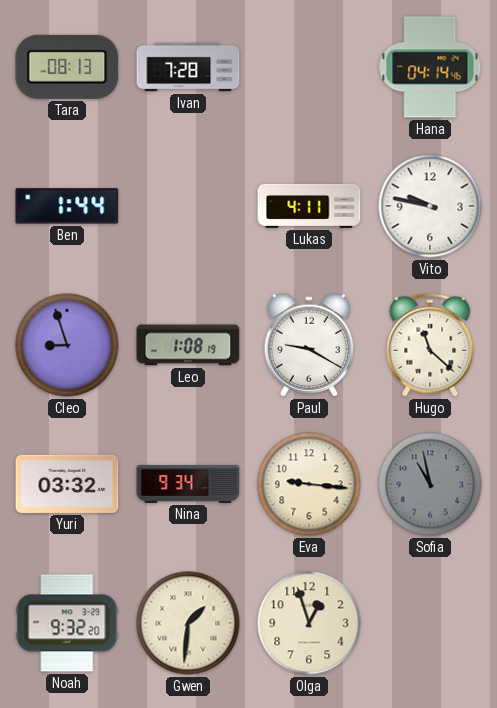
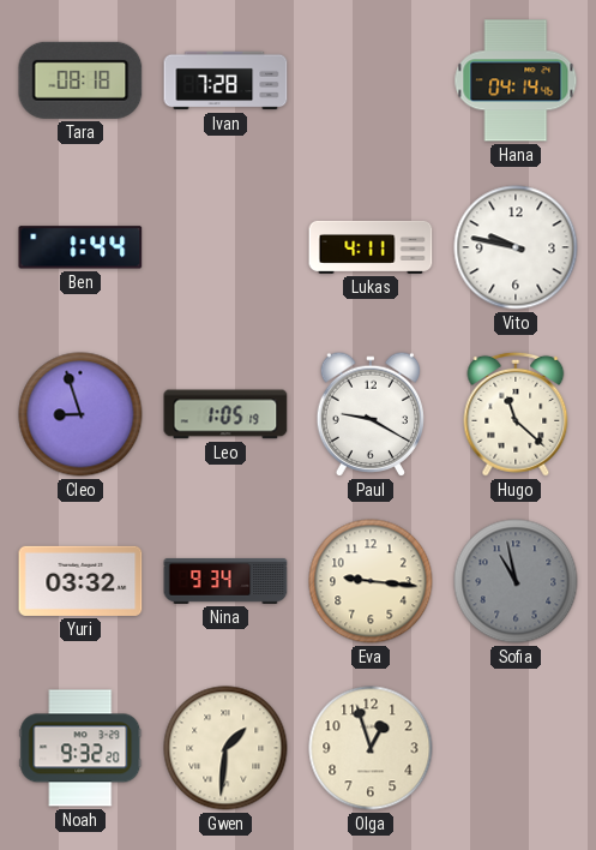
Tara: 08:13 -> 08:18 (80, 80)
Leo: 1:08 -> 1:05 (225, 414)
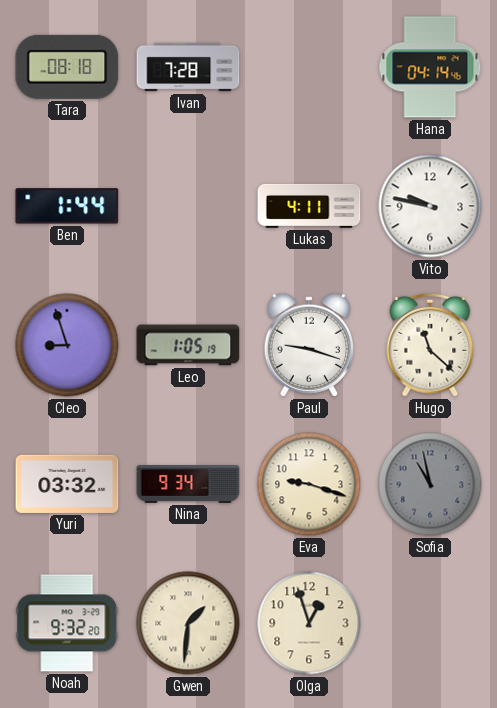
Paul: 9:20 -> 9:18 (308, 345)
Eva: 9:16 -> 9:18 (309, 484)
